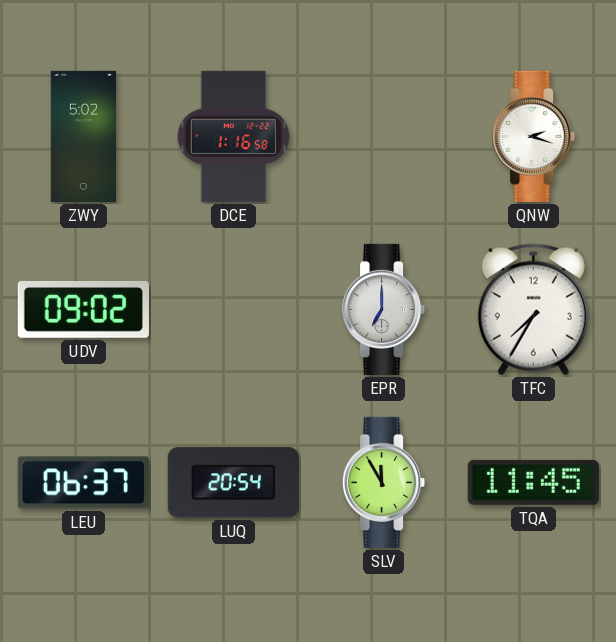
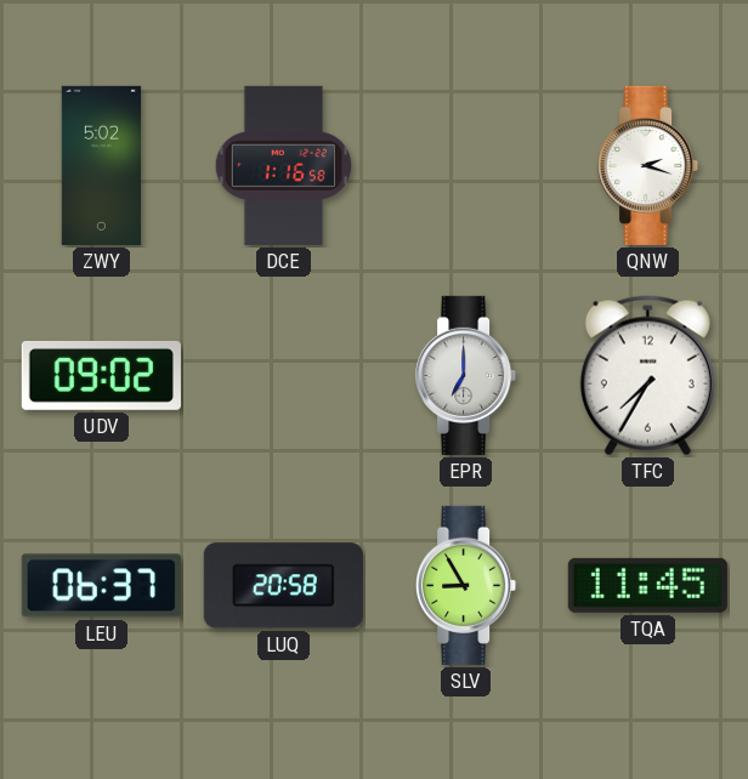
LUQ: 20:54 -> 20:58 (283, 586)
SLV: 11:55 -> 8:55 (466, 585)
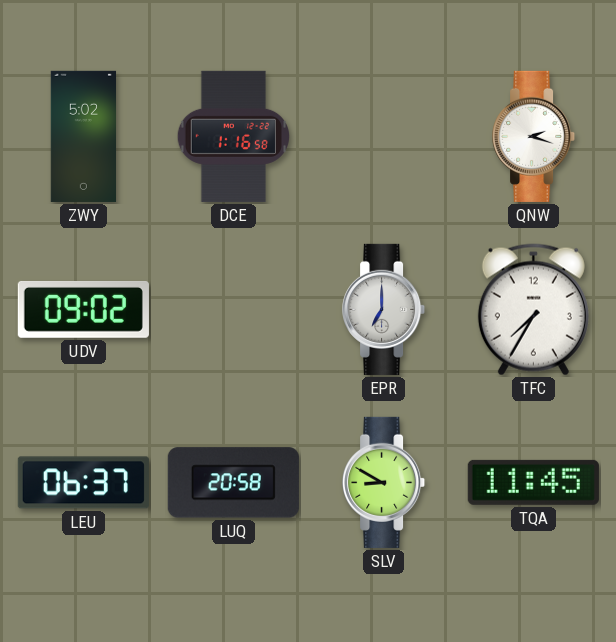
SLV: 8:55 -> 8:50 (384, 482)
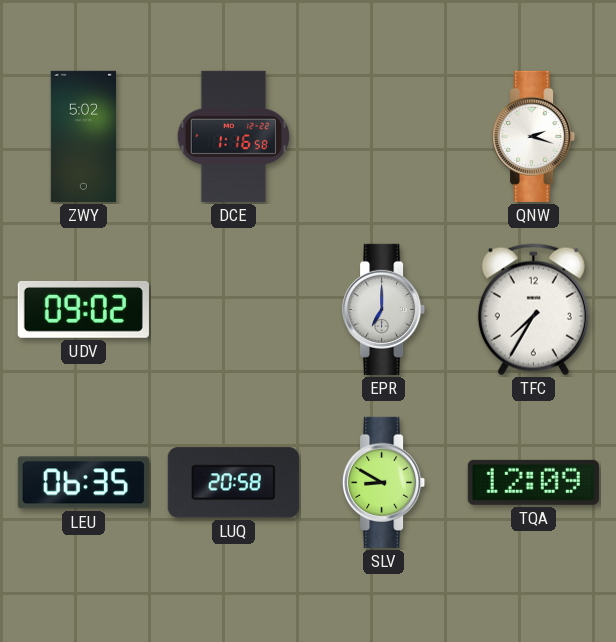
LEU: 06:37 -> 06:35 (83, 483)
TQA: 11:45 -> 12:09 (533, 482)
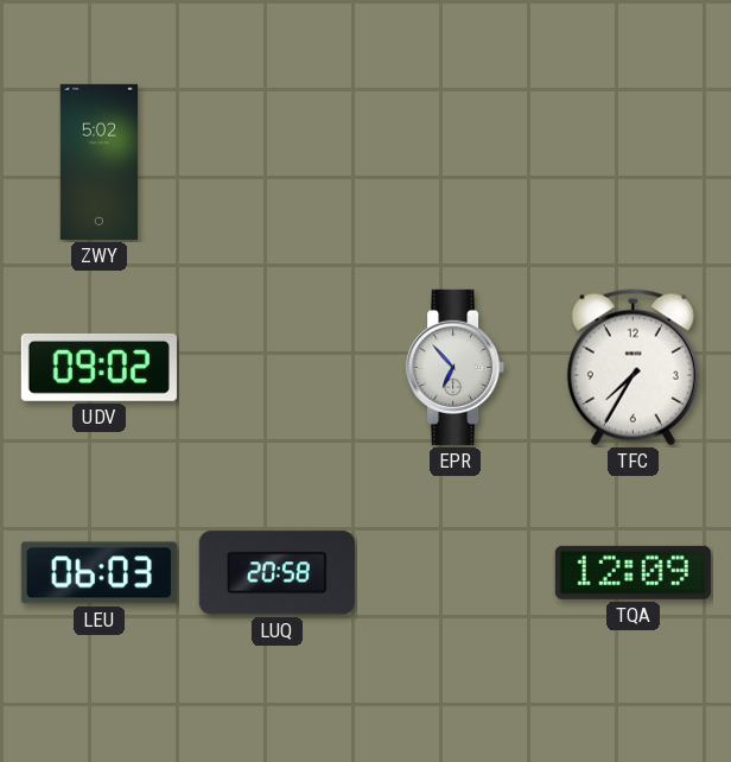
DCE: 1:16 -> none (233, 136)
QNW: 2:18 -> none (534, 136)
EPR: 7:00 -> 6:53 (456, 367)
LEU: 06:35 -> 06:03 (98, 573)
SLV: 8:50 -> none (384, 482)
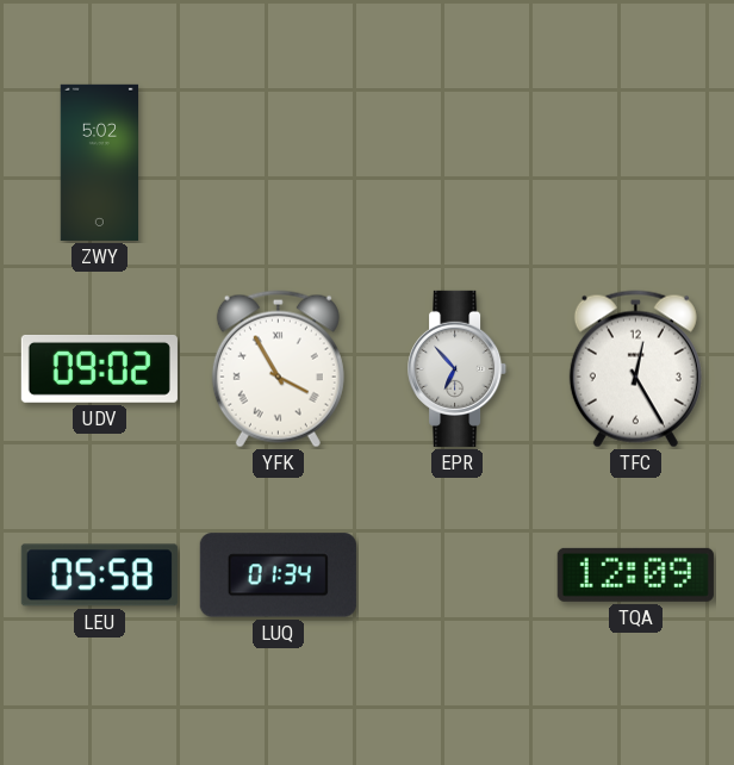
YFK: none -> 3:55 (278, 369)
TFC: 7:35 -> 12:25 (635, 369)
LEU: 06:03 -> 05:58 (99, 576)
LUQ: 20:58 -> 01:34 (278, 576)
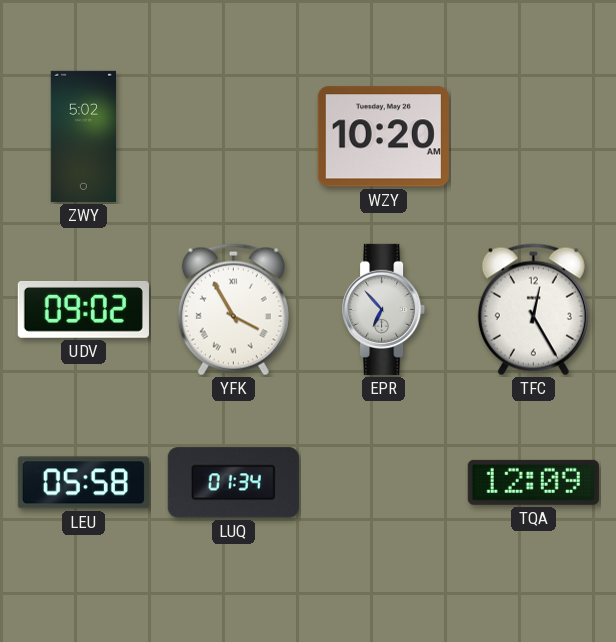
WZY: none -> 10:20 (383, 137)
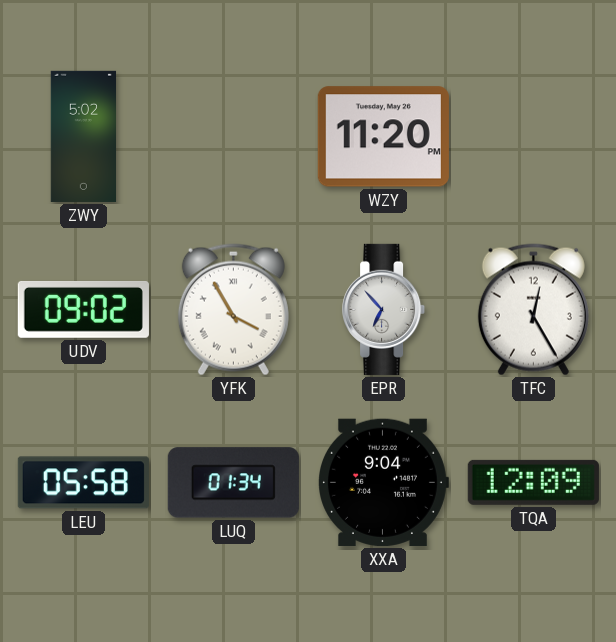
WZY: 10:20 -> 11:20 (383, 137)
XXA: none -> 9:04 (384, 482)
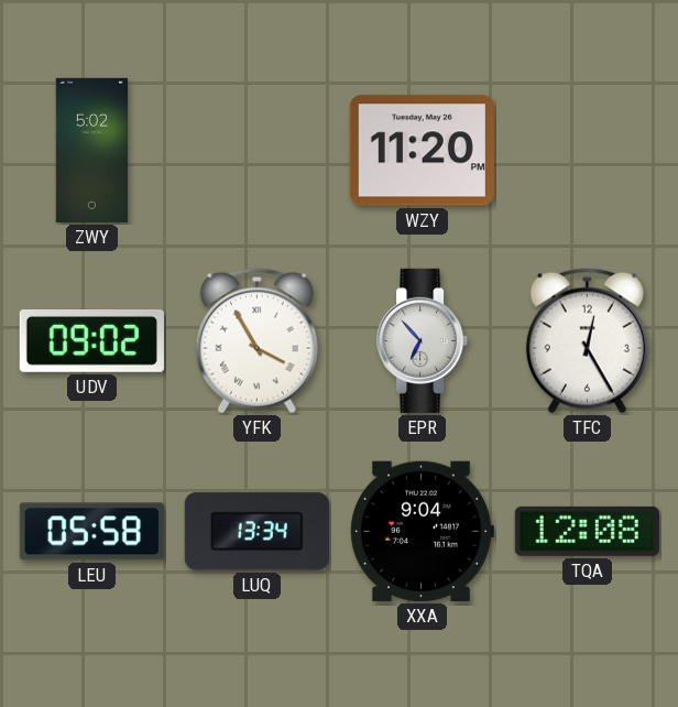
LUQ: 01:34 -> 13:34 (256, 532)
TQA: 12:09 -> 12:08 (587, 531)
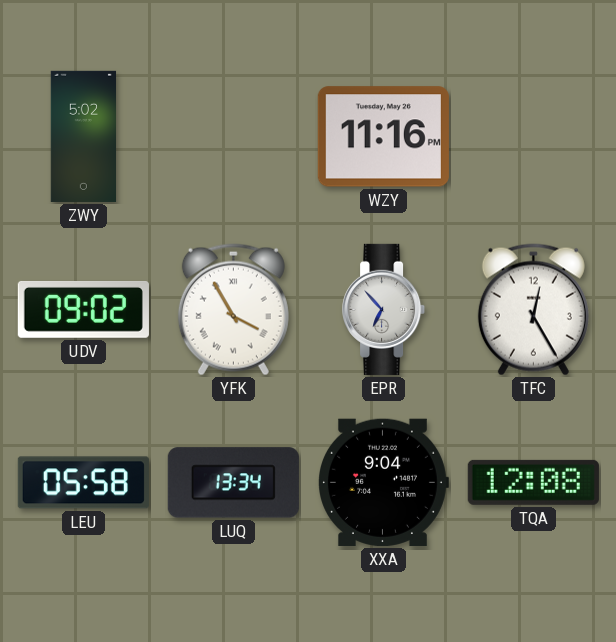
WZY: 11:20 -> 11:16 (383, 137)
